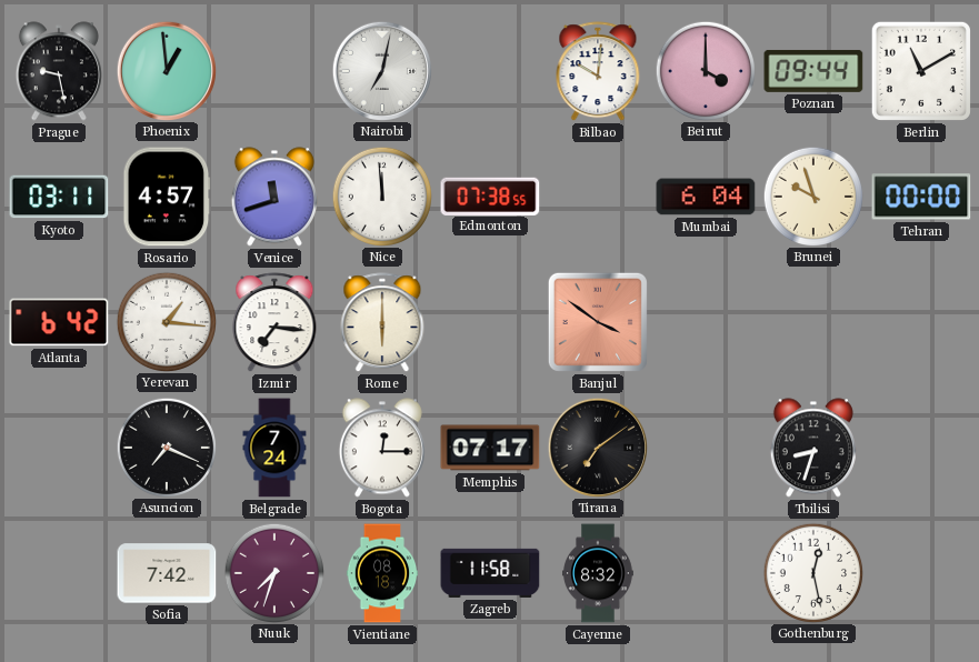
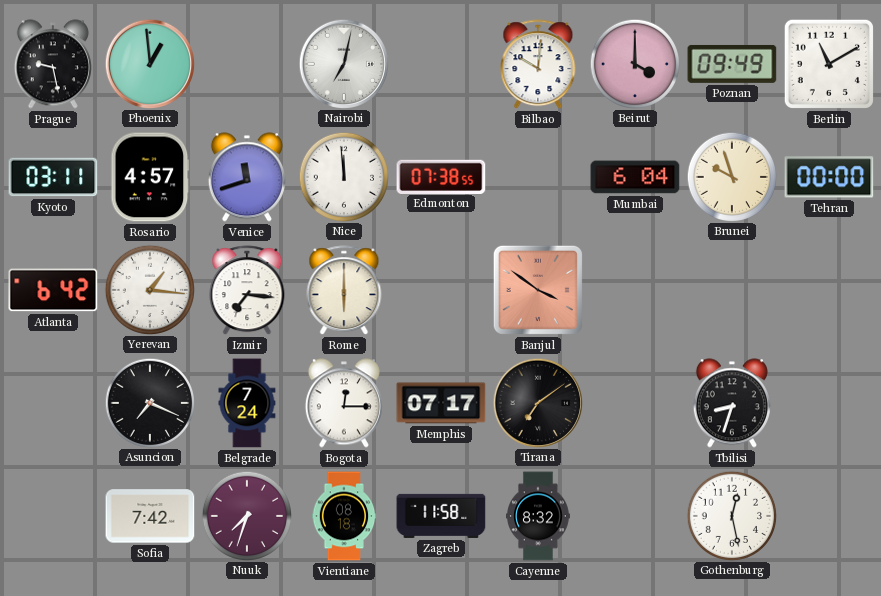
Poznan: 09:44 -> 09:49 (732, 64)
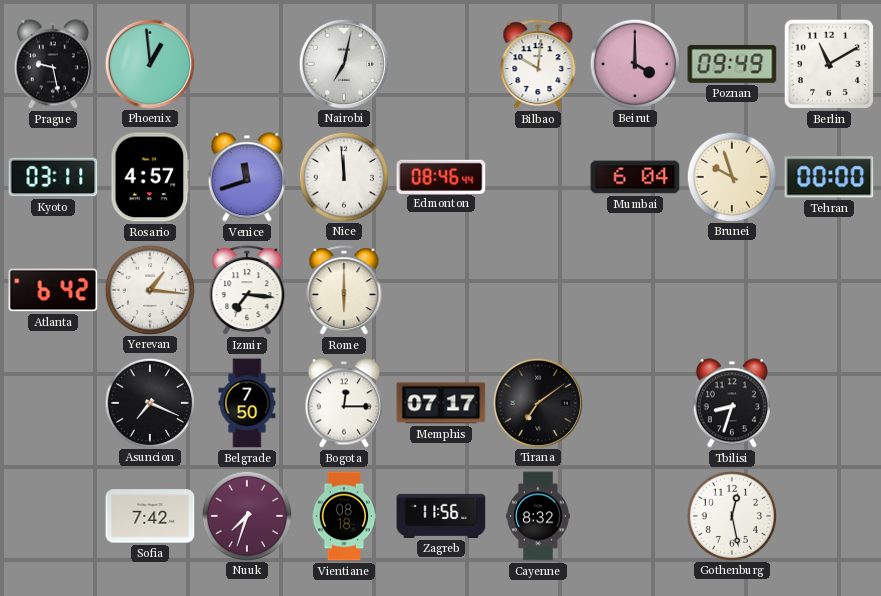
Edmonton: 07:38 -> 08:46 (441, 176)
Banjul: 3:51 -> none (538, 290)
Belgrade: 7:24 -> 7:50 (247, 403)
Zagreb: 11:58 -> 11:56 (441, 516)
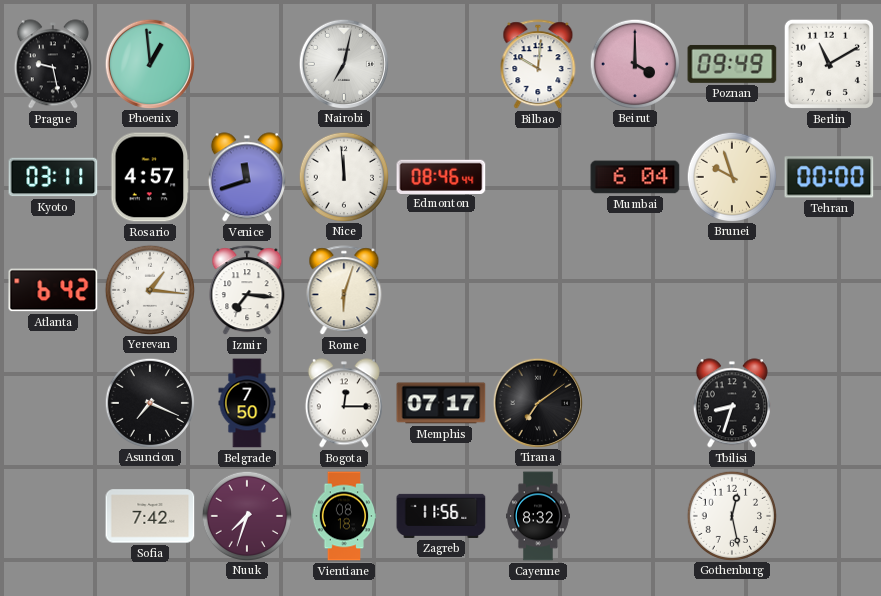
Rome: 6:00 -> 6:03 (344, 291)
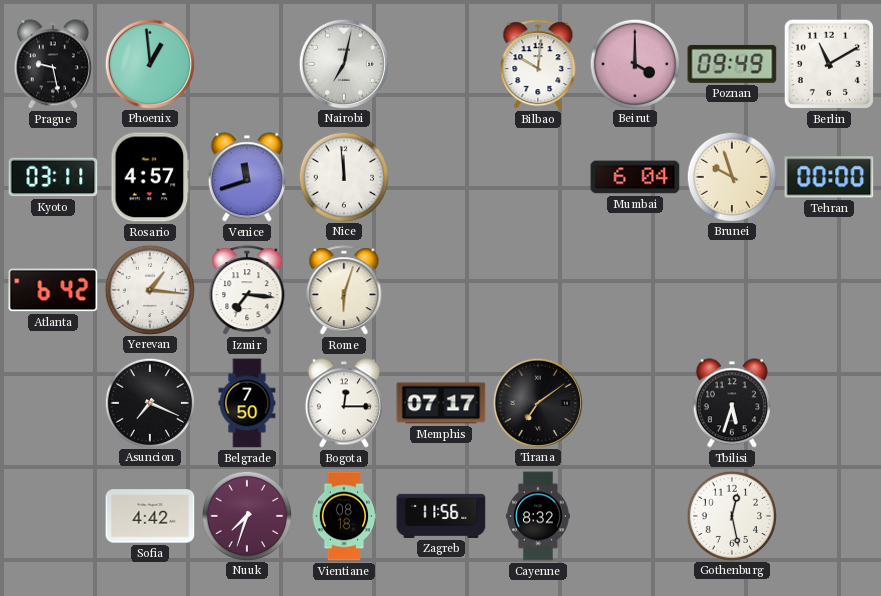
Edmonton: 08:46 -> none (441, 176)
Tbilisi: 8:33 -> 5:33 (732, 403)
Sofia: 7:42 -> 4:42 (150, 516)
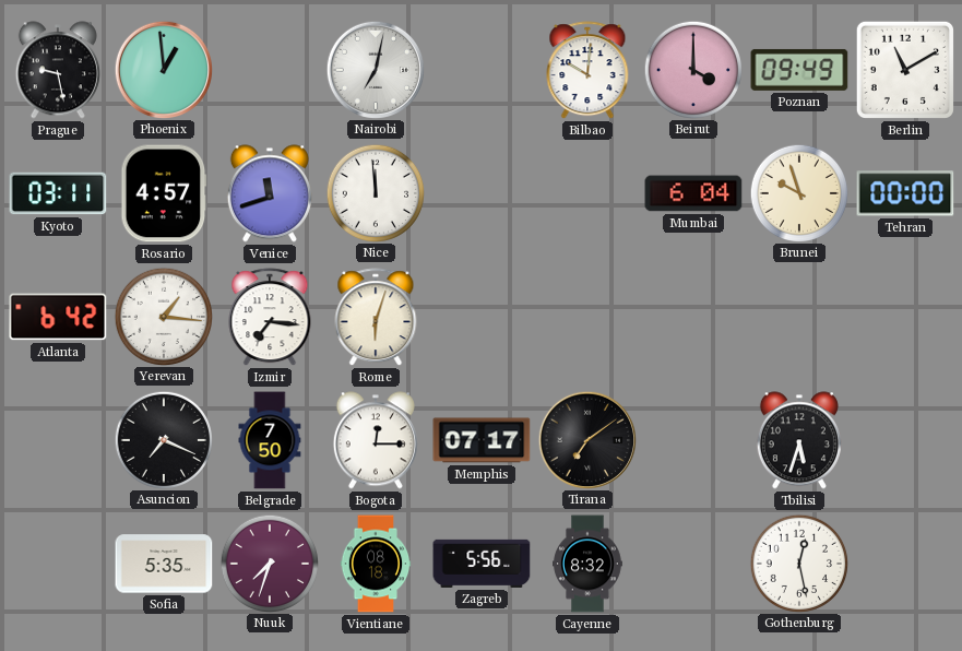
Sofia: 4:42 -> 5:35 (164, 564)
Zagreb: 11:56 -> 5:56 (482, 564)
